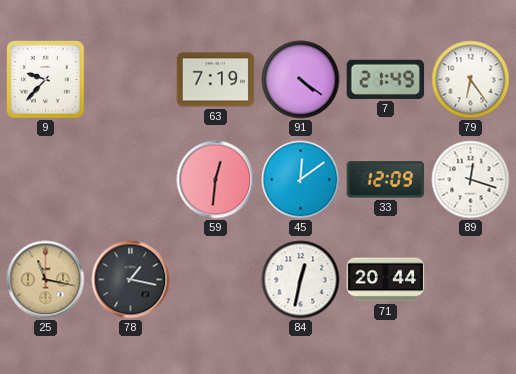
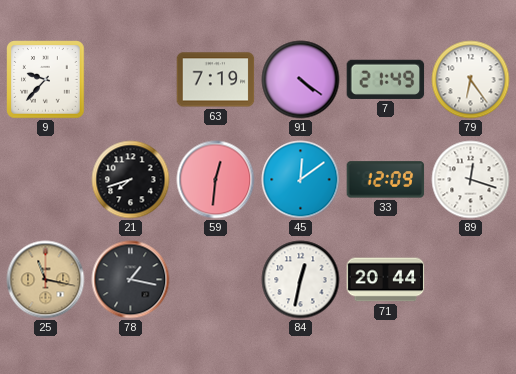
21: none -> 7:42 (131, 180)
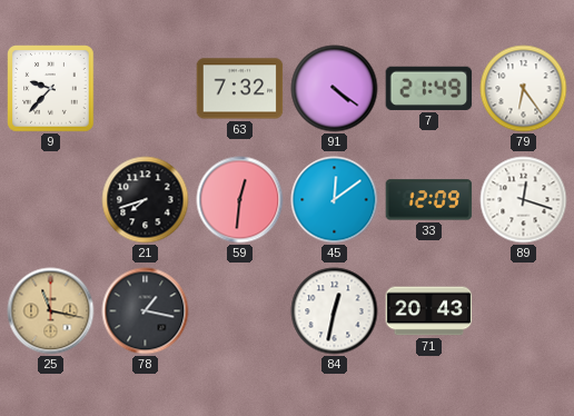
63: 7:19 -> 7:32 (240, 89)
71: 20:44 -> 20:43 (429, 311)
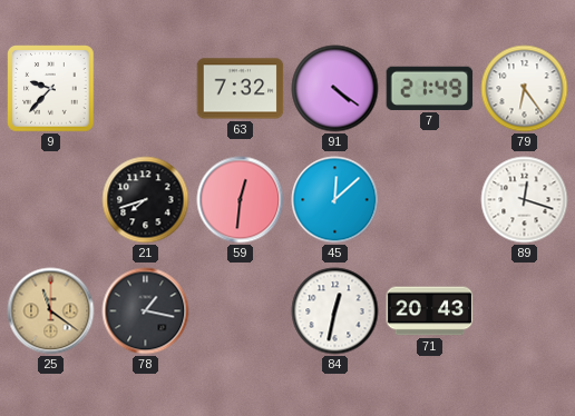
45: 12:09 -> 12:08 (335, 200)
33: 12:09 -> none (429, 200)
25: 11:17 -> 11:21 (51, 311)
